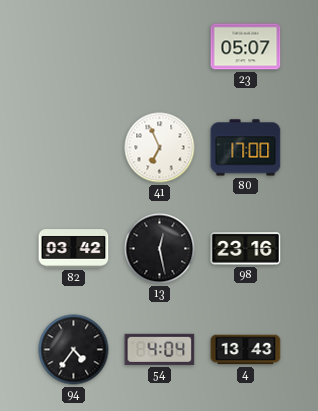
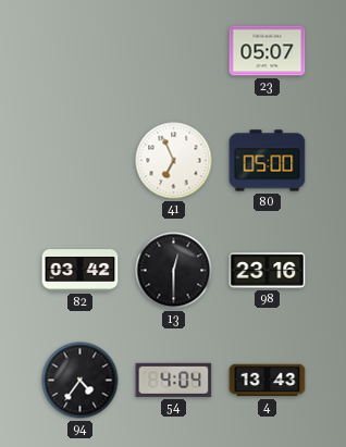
80: 17:00 -> 05:00 (268, 161)
13: 12:28 -> 12:30 (174, 271)
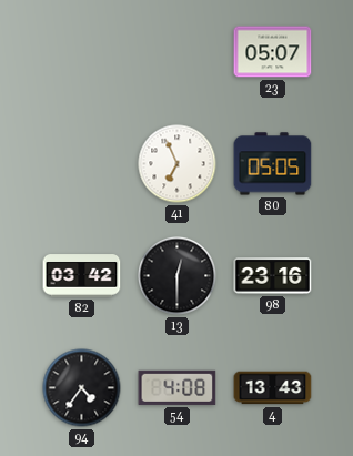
80: 05:00 -> 05:05 (273, 164)
54: 4:04 -> 4:08 (178, 387)
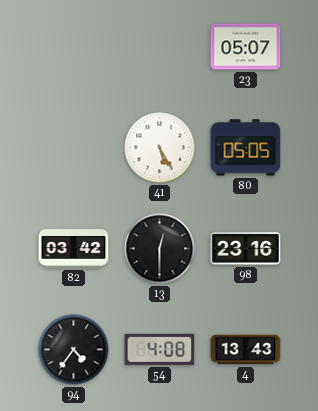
41: 6:56 -> 5:25 (160, 148)
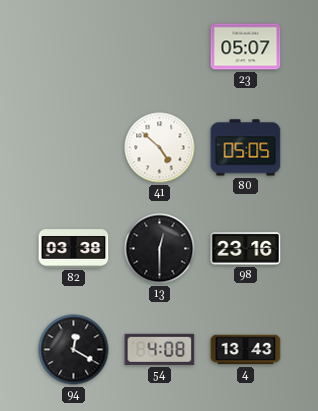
41: 5:25 -> 4:52 (160, 148)
82: 03:42 -> 03:38 (74, 249)
94: 4:36 -> 12:20 (74, 350)
